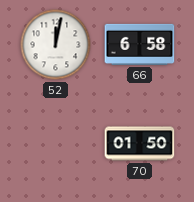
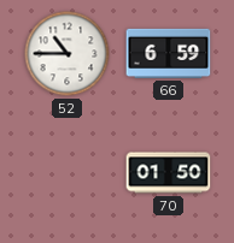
52: 12:02 -> 10:45 (68, 54)
66: 6:58 -> 6:59 (169, 53)
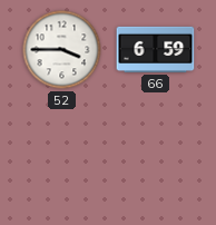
52: 10:45 -> 3:45 (62, 50)
70: 01:50 -> none (169, 173)
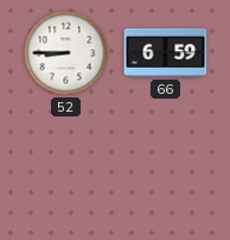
52: 3:45 -> 8:45 (66, 53)
